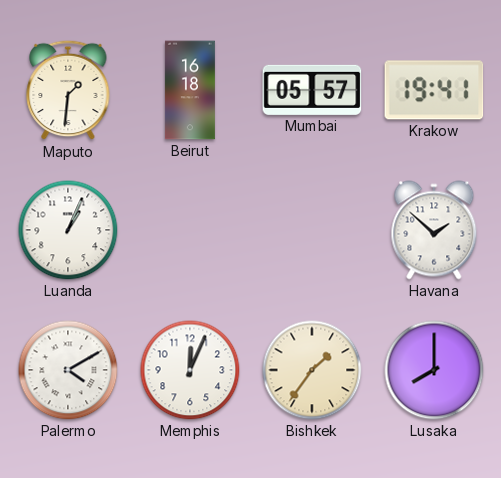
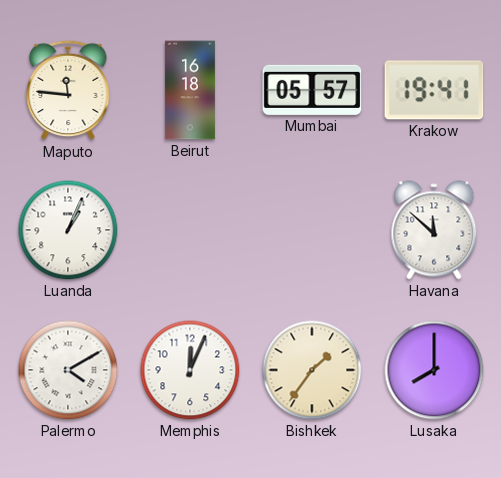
Maputo: 1:31 -> 11:46 (68, 90)
Havana: 1:52 -> 11:52 (434, 230)
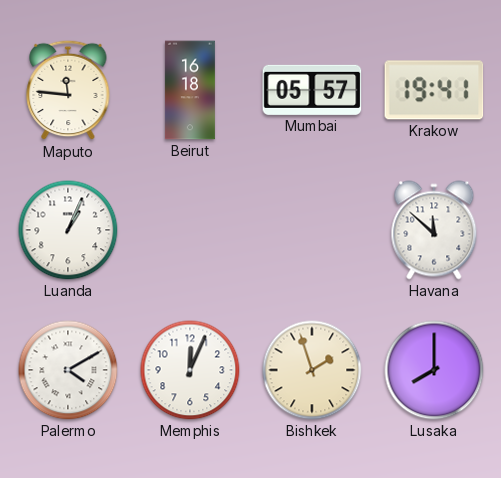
Bishkek: 1:36 -> 1:57 (312, 370)
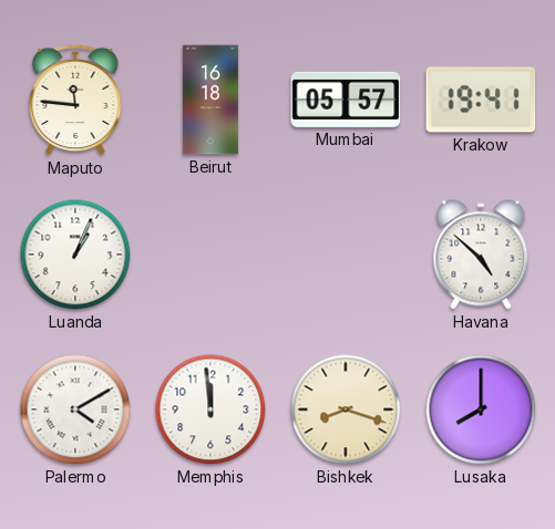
Havana: 11:52 -> 4:52 (481, 255)
Memphis: 12:04 -> 11:59 (210, 409)
Bishkek: 1:57 -> 8:18 (346, 409)
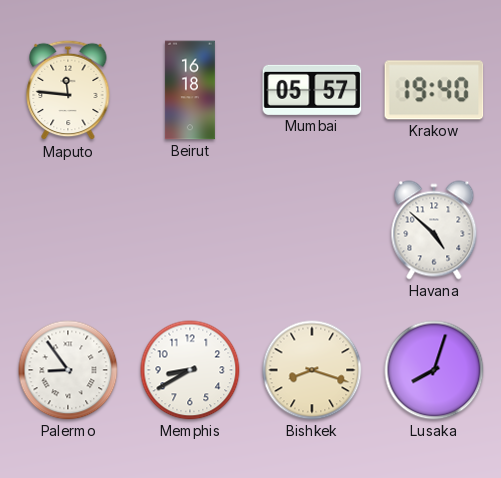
Krakow: 19:41 -> 19:40 (434, 90)
Luanda: 1:04 -> none (75, 255)
Palermo: 4:10 -> 8:54 (68, 370)
Memphis: 11:59 -> 8:40 (190, 370)
Lusaka: 8:00 -> 8:03 (434, 370)
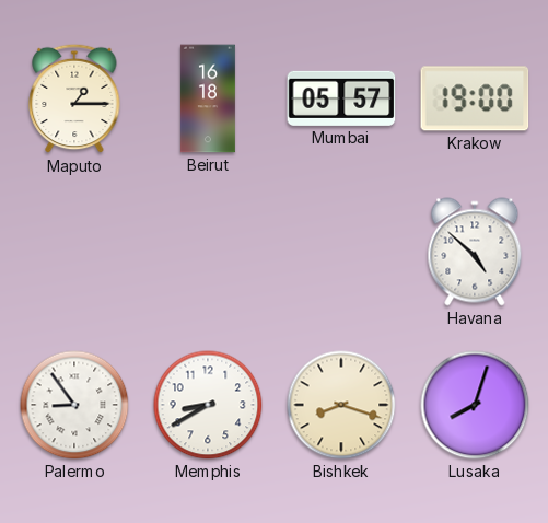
Maputo: 11:46 -> 1:15 (74, 98)
Krakow: 19:40 -> 19:00 (475, 98)
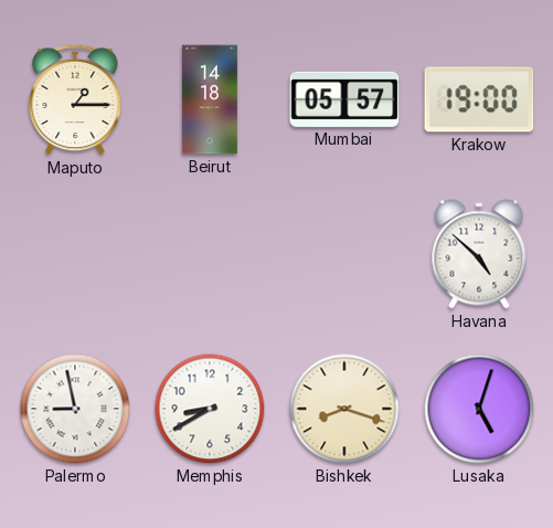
Beirut: 16:18 -> 14:18 (210, 99)
Palermo: 8:54 -> 8:58 (75, 409)
Lusaka: 8:03 -> 5:03 (479, 409)
